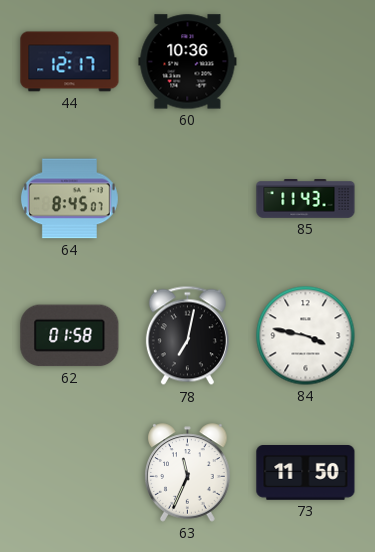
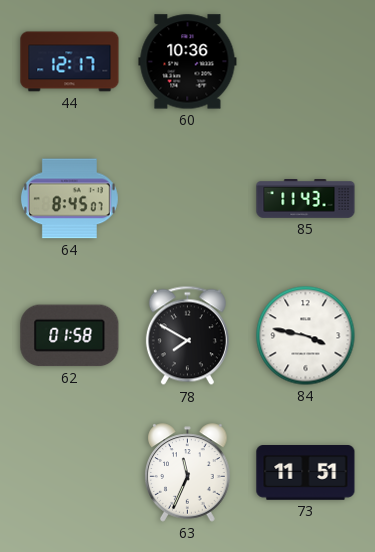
78: 7:02 -> 7:50 (187, 336)
73: 11:50 -> 11:51 (306, 473)
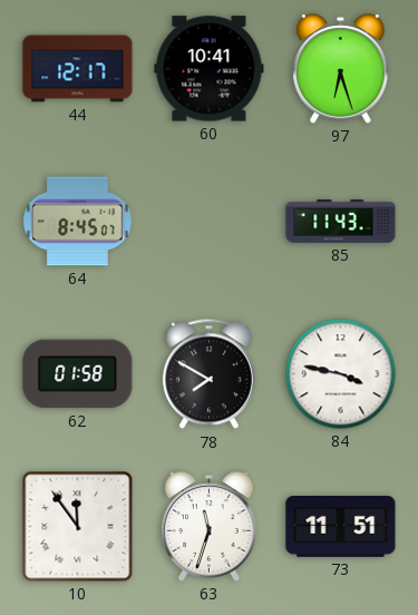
60: 10:36 -> 10:41 (210, 69)
97: none -> 6:27 (341, 69)
10: none -> 11:54 (78, 527)
63: 11:34 -> 11:33 (210, 527)
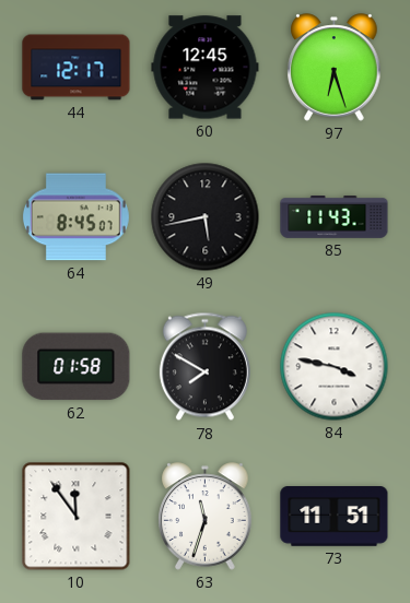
60: 10:41 -> 12:45 (206, 68)
49: none -> 5:43 (206, 217)
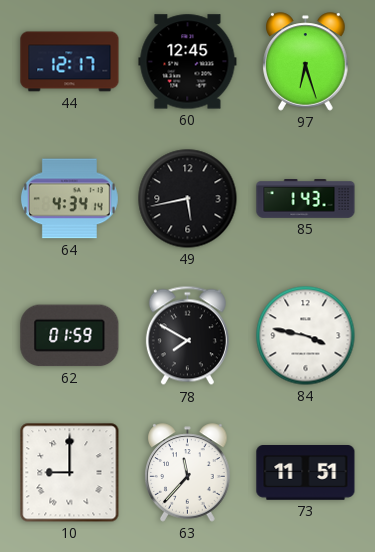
64: 8:45 -> 4:34 (69, 199)
85: 11:43 -> 1:43 (306, 199)
62: 01:58 -> 01:59 (70, 336)
10: 11:54 -> 9:00 (70, 473)
63: 11:33 -> 11:37 (188, 473)
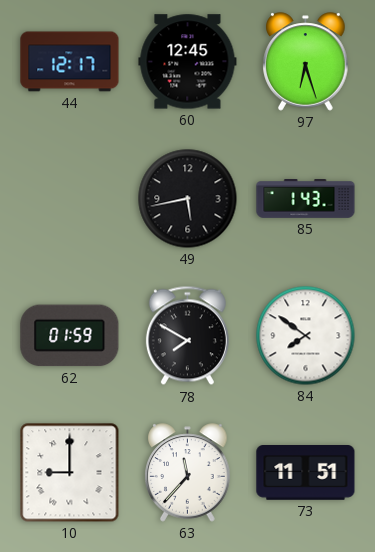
64: 4:34 -> none (69, 199)
84: 3:47 -> 7:51 (306, 336)
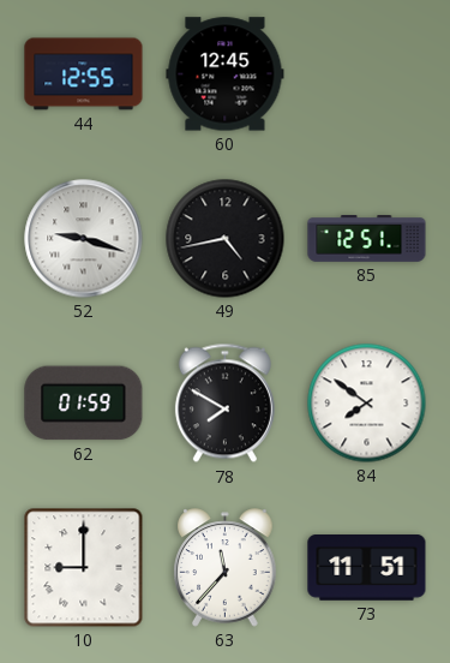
44: 12:17 -> 12:55 (84, 74)
97: 6:27 -> none (306, 62)
52: none -> 9:18 (84, 239)
49: 5:43 -> 4:43 (226, 239)
85: 1:43 -> 12:51 (367, 239)
